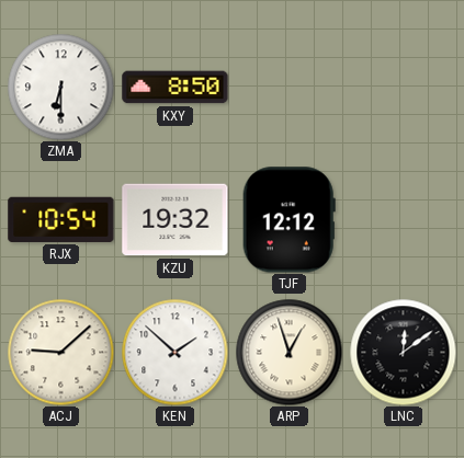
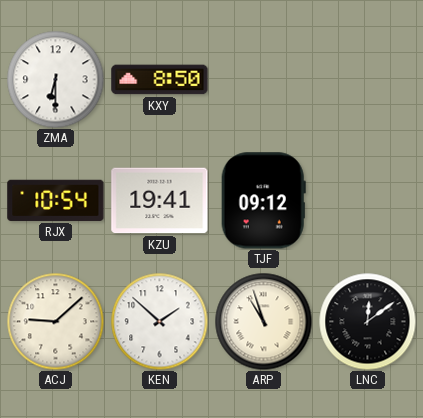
KZU: 19:32 -> 19:41 (160, 201)
TJF: 12:12 -> 09:12 (263, 201)
ARP: 12:57 -> 10:57 (263, 321)
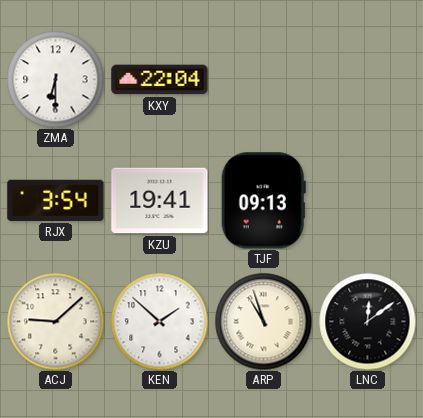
KXY: 8:50 -> 22:04 (160, 80)
RJX: 10:54 -> 3:54 (56, 200)
TJF: 09:12 -> 09:13 (263, 201)
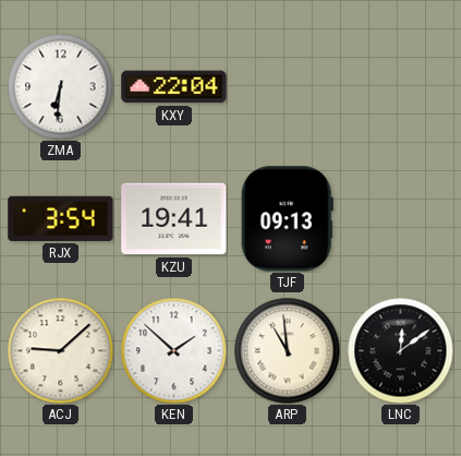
ZMA: 6:30 -> 6:31 (60, 86)
ARP: 10:57 -> 10:59 (287, 350)
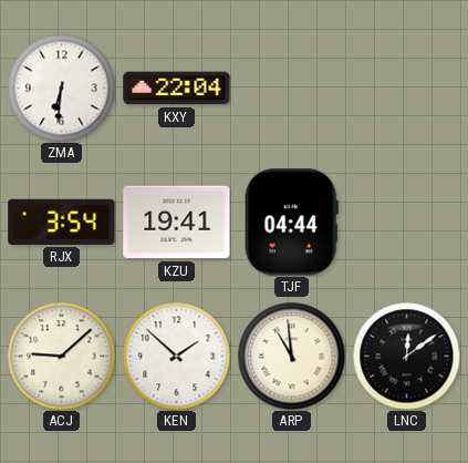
TJF: 09:13 -> 04:44 (291, 223)
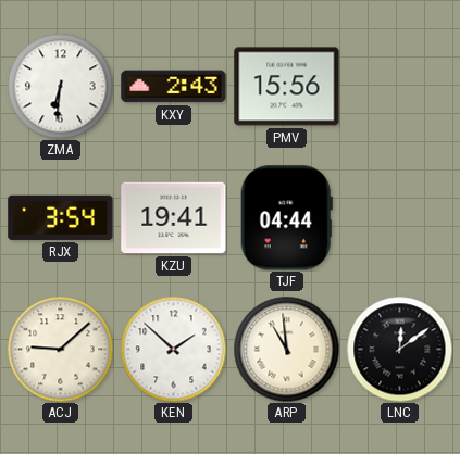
KXY: 22:04 -> 2:43 (174, 87)
PMV: none -> 15:56 (287, 87)
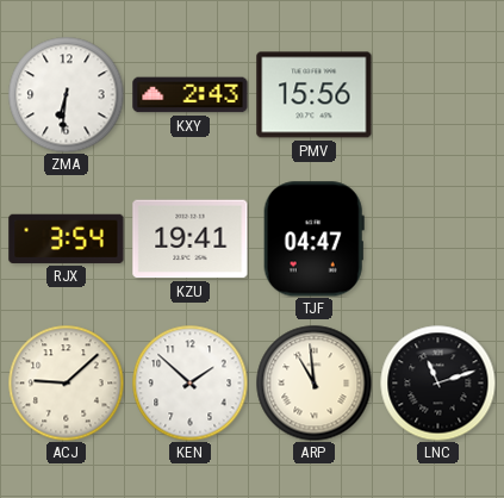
TJF: 04:44 -> 04:47 (313, 239)
LNC: 12:09 -> 11:12 (437, 382)
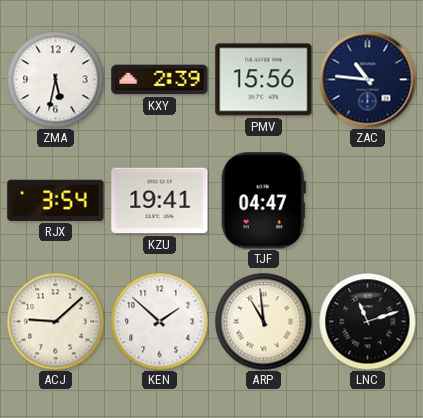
ZMA: 6:31 -> 5:32 (55, 79)
KXY: 2:43 -> 2:39 (160, 80)
ZAC: none -> 10:46 (368, 80)
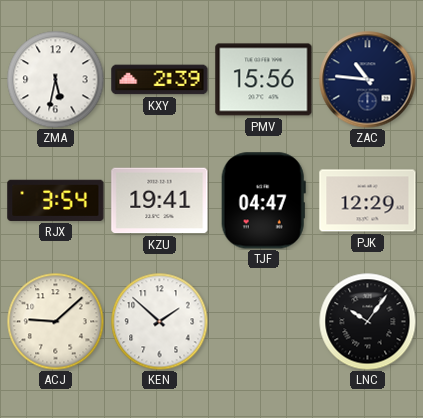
PJK: none -> 12:29 (368, 201)
ARP: 10:59 -> none (263, 321)
LNC: 11:12 -> 10:06 (367, 321)
